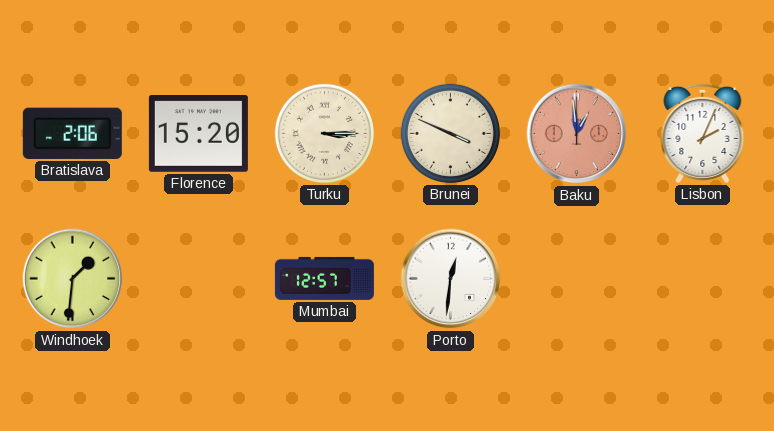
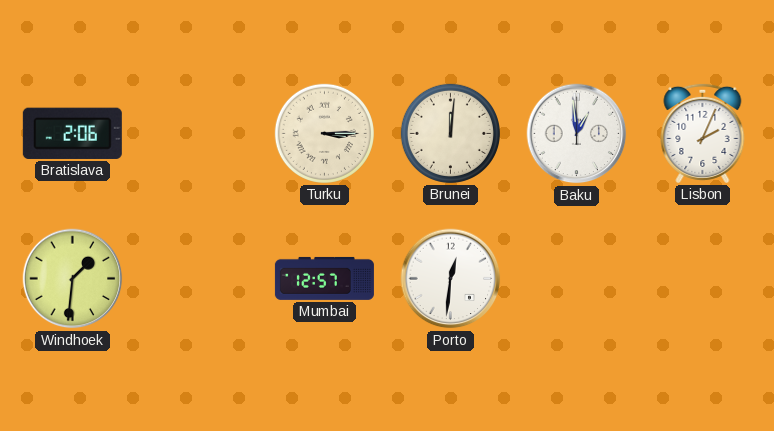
Florence: 15:20 -> none (198, 134)
Brunei: 3:49 -> 12:01 (450, 133)
Baku dial: salmon -> white (577, 134)
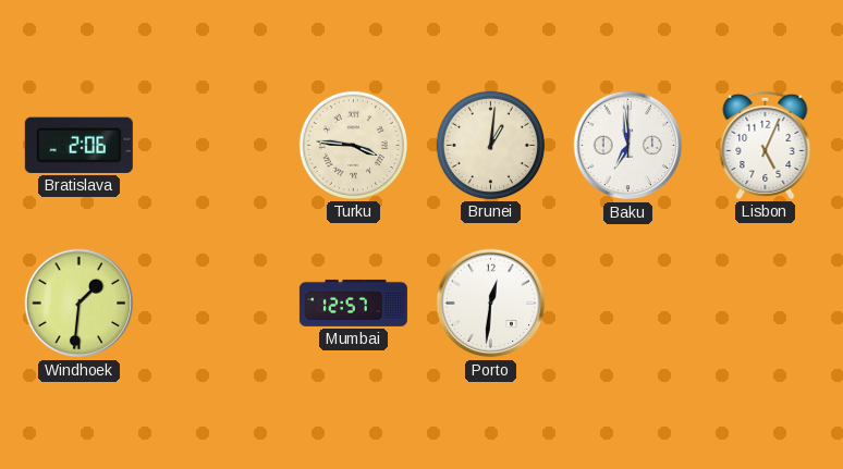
Turku: 3:15 -> 3:46 (353, 145)
Brunei: 12:01 -> 1:01 (490, 145)
Baku: 12:59 -> 6:59 (628, 146)
Lisbon: 2:04 -> 5:04 (766, 145)
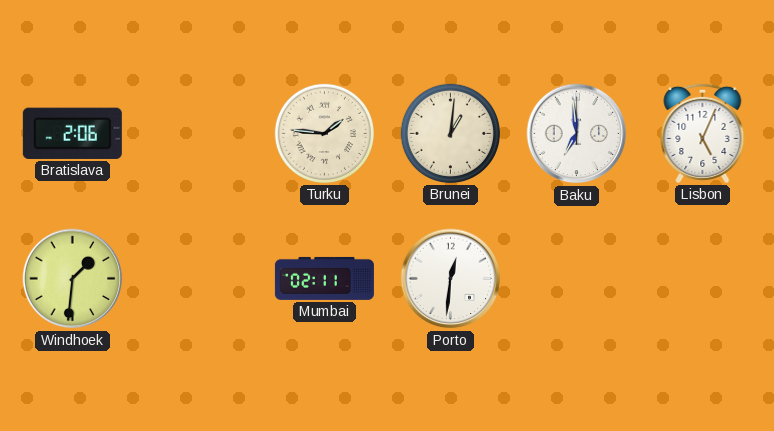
Turku: 3:46 -> 1:46 (324, 133)
Mumbai: 12:57 -> 02:11 (324, 278)
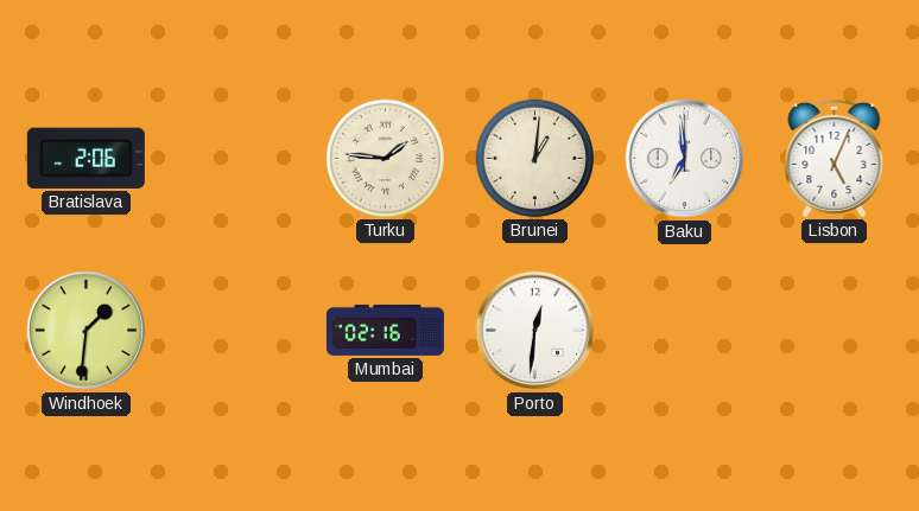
Mumbai: 02:11 -> 02:16 (385, 330)
